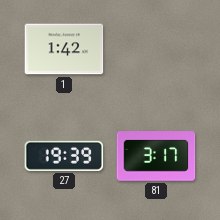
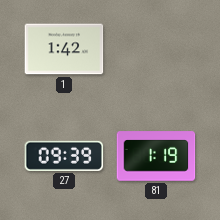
27: 19:39 -> 09:39 (64, 156)
81: 3:17 -> 1:19 (156, 156)
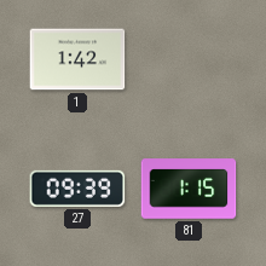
81: 1:19 -> 1:15 (189, 189)
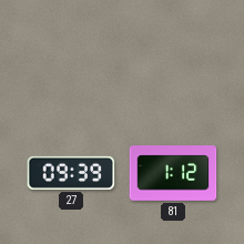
1: 1:42 -> none (77, 59)
81: 1:15 -> 1:12 (173, 173)
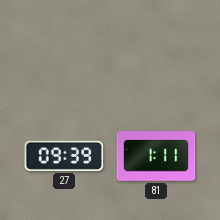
81: 1:12 -> 1:11 (156, 156)
